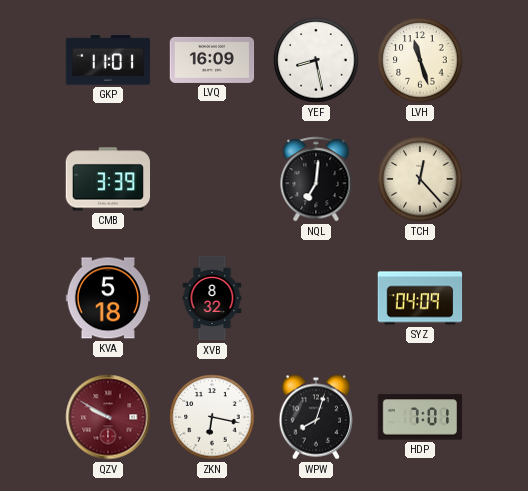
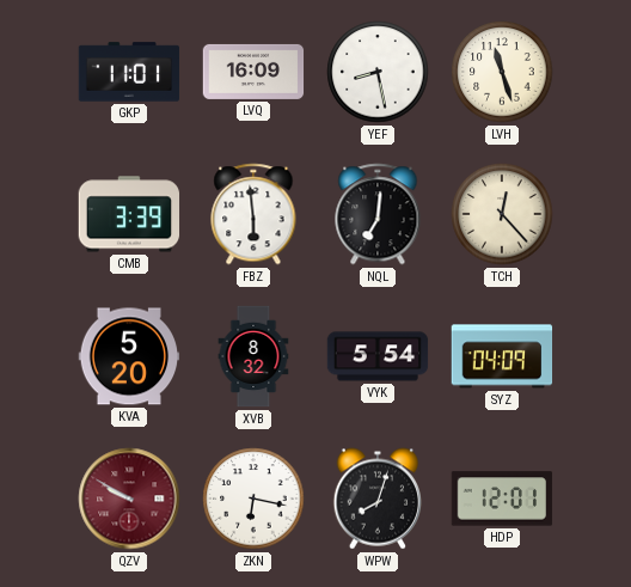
FBZ: none -> 5:59 (253, 214)
KVA: 5:18 -> 5:20 (129, 356)
VYK: none -> 5:54 (378, 356)
HDP: 7:01 -> 12:01 (502, 499)
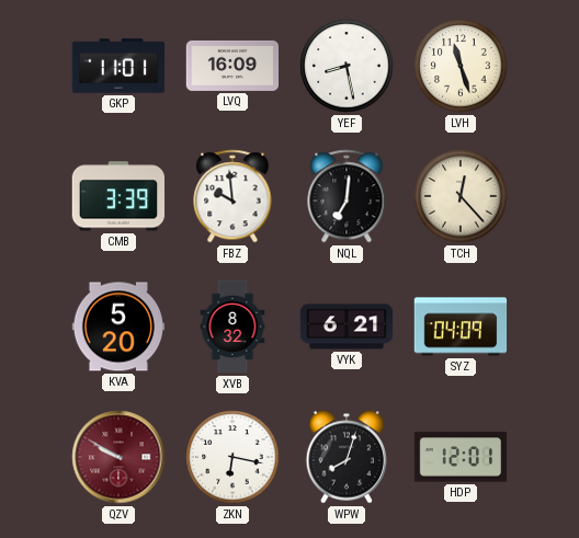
FBZ: 5:59 -> 9:59 (232, 196)
VYK: 5:54 -> 6:21 (347, 327)
